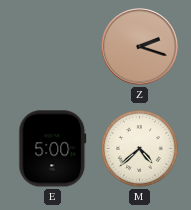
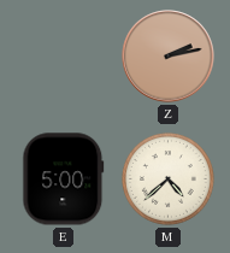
Z: 2:18 -> 2:13 (169, 57)
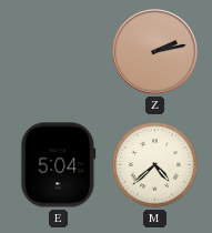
E: 5:00 -> 5:04 (59, 165)
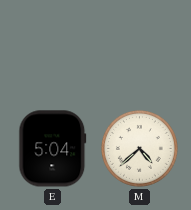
Z: 2:13 -> none (155, 52)
